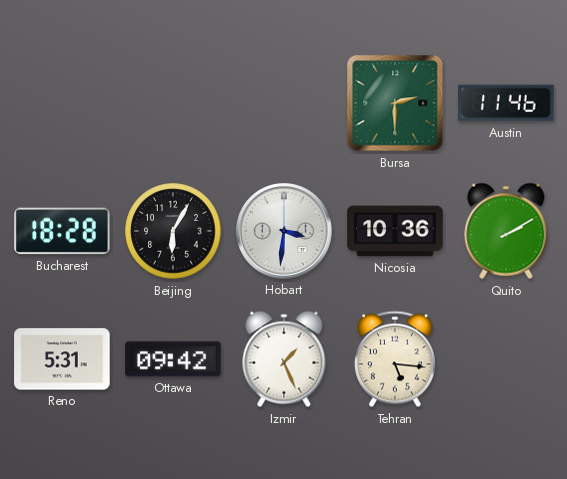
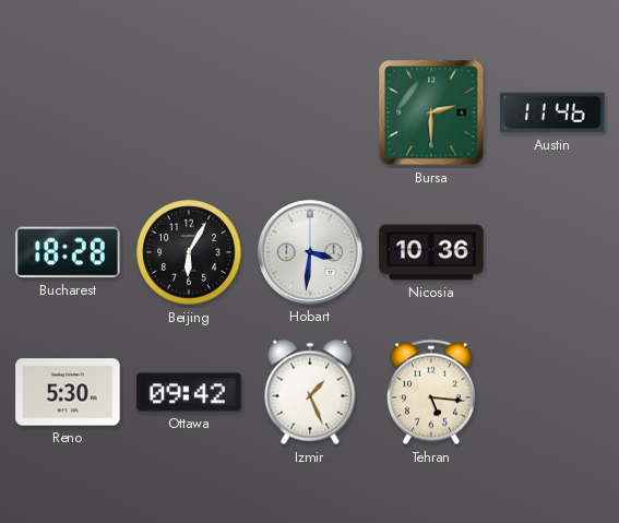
Quito: 2:10 -> none (506, 231)
Reno: 5:31 -> 5:30 (68, 392)
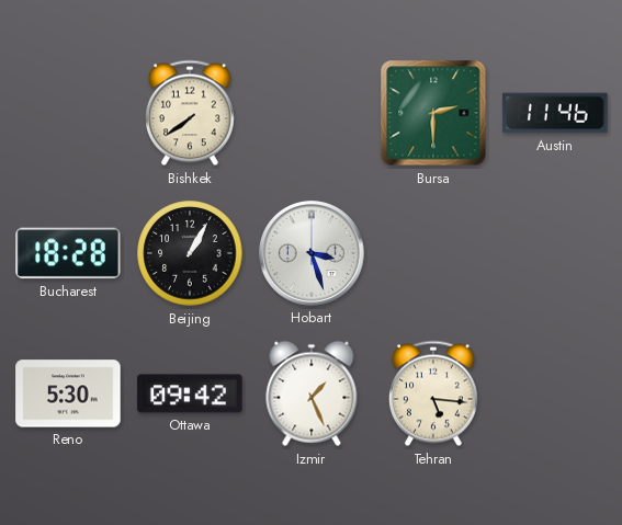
Bishkek: none -> 7:39 (190, 113)
Beijing: 6:05 -> 1:05 (190, 253)
Hobart: 3:31 -> 3:27 (312, 253)
Nicosia: 10:36 -> none (431, 252)
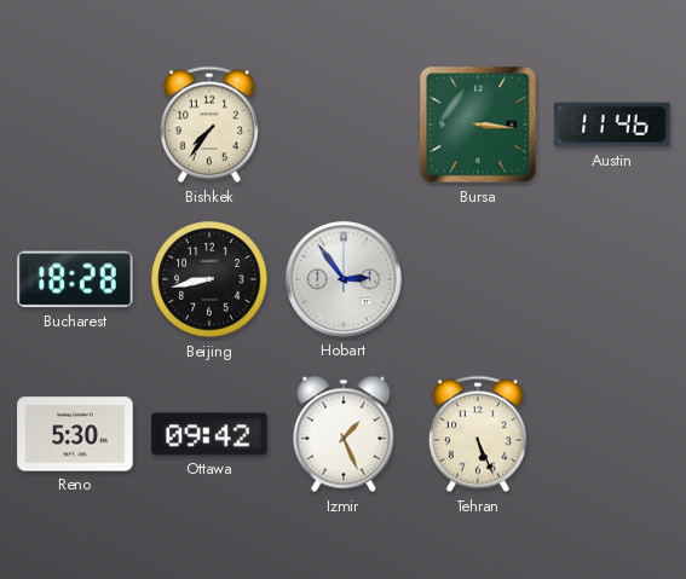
Bishkek: 7:39 -> 7:36 (209, 125)
Bursa: 2:30 -> 3:16 (478, 125)
Beijing: 1:05 -> 8:43 (209, 279)
Hobart: 3:27 -> 2:54 (344, 279)
Tehran: 5:16 -> 5:26 (478, 434)
